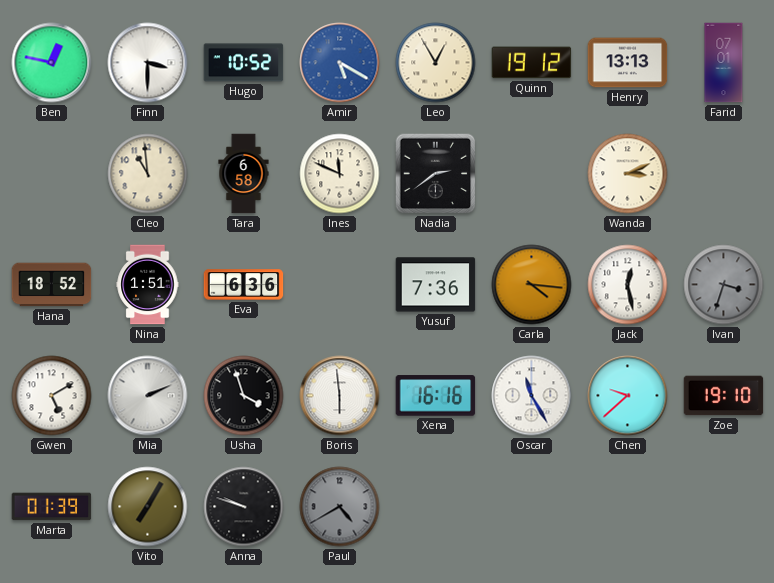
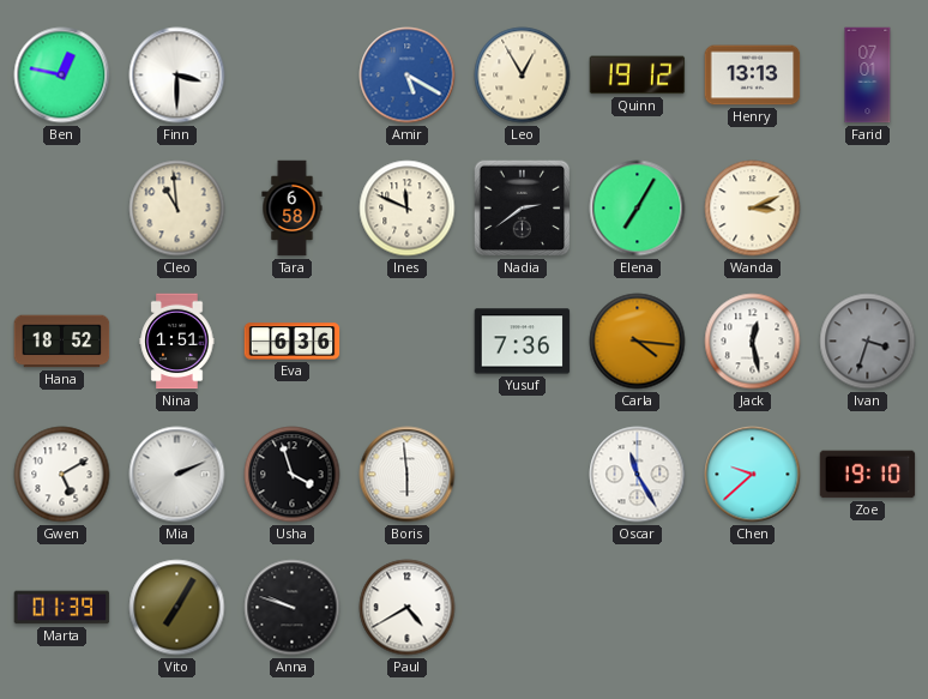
Hugo: 10:52 -> none (244, 63)
Elena: none -> 7:05 (638, 209)
Xena: 16:16 -> none (436, 396)
Paul dial: grey -> white (408, 608)
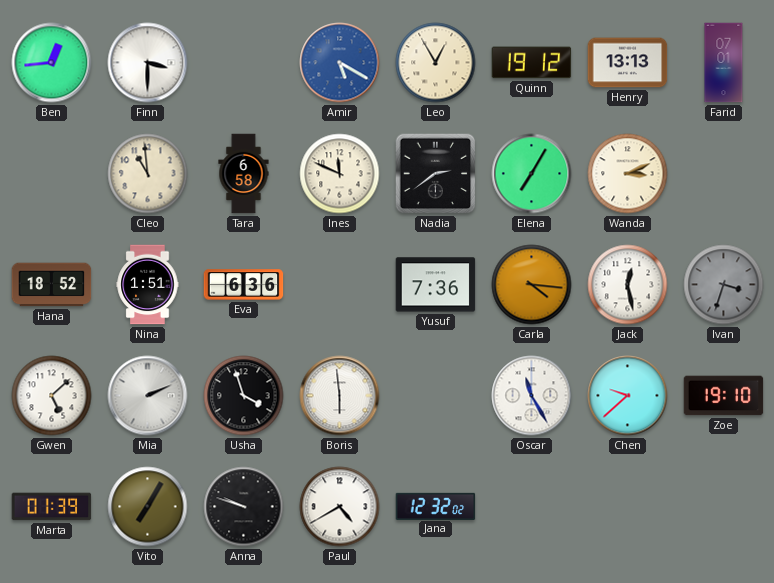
Ben: 12:47 -> 12:44 (52, 63)
Gwen: 5:10 -> 5:08 (52, 396)
Jana: none -> 12:32 (436, 506)
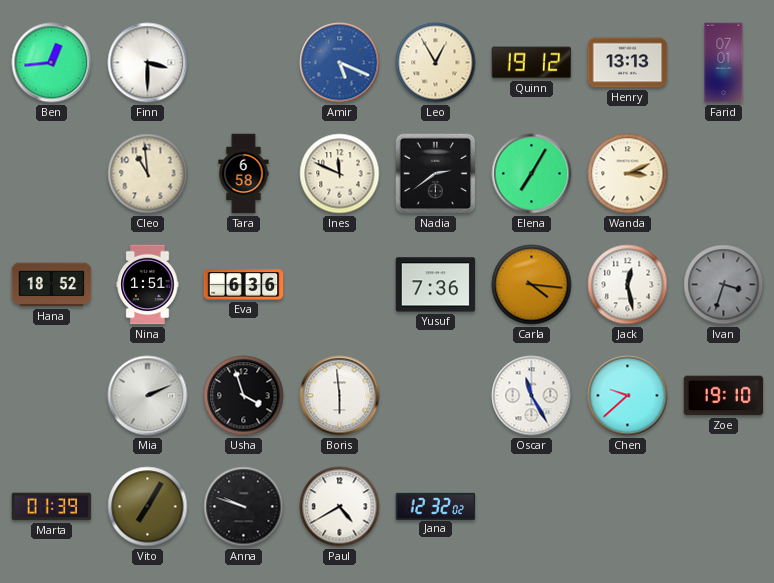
Amir: 5:20 -> 5:19 (340, 63)
Gwen: 5:08 -> none (52, 396)
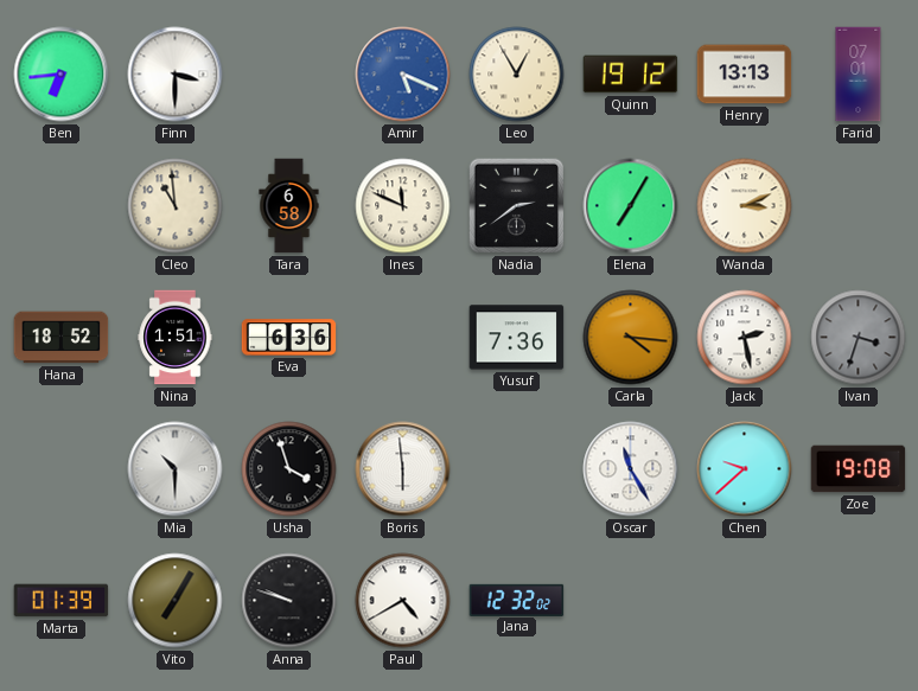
Ben: 12:44 -> 6:44 (62, 75)
Jack: 12:28 -> 2:28 (745, 338)
Mia: 2:11 -> 10:30 (176, 469)
Zoe: 19:10 -> 19:08 (859, 469)
